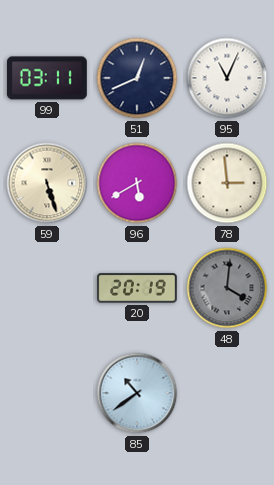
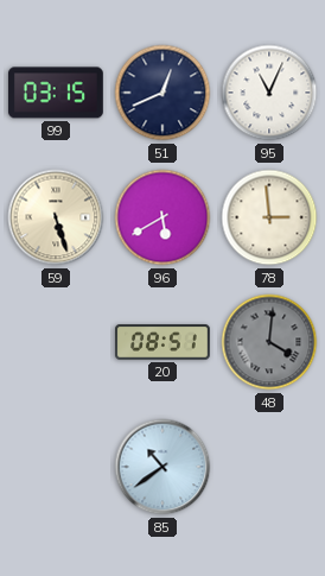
99: 03:11 -> 03:15 (56, 93)
20: 20:19 -> 08:51 (164, 342)
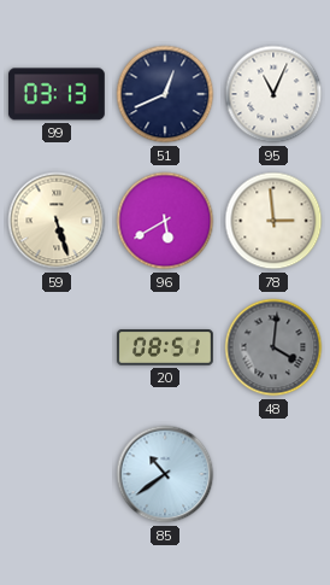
99: 03:15 -> 03:13 (57, 94)
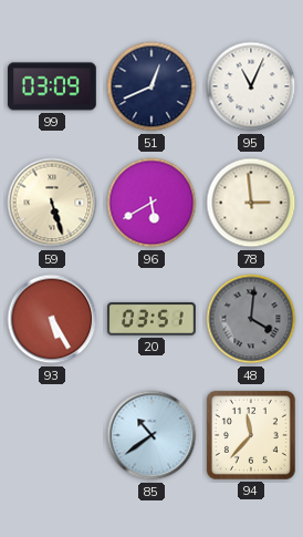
99: 03:13 -> 03:09 (52, 86)
93: none -> 5:25 (52, 319)
20: 08:51 -> 03:51 (153, 319)
94: none -> 11:37 (251, 435)
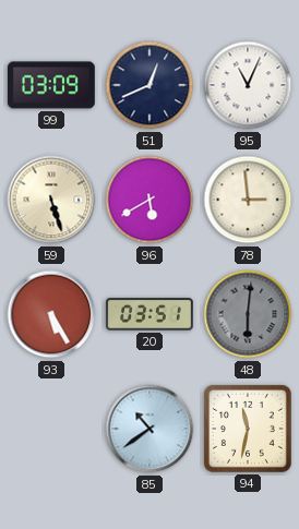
48: 4:01 -> 6:01 (248, 314)
94: 11:37 -> 11:32 (248, 429)
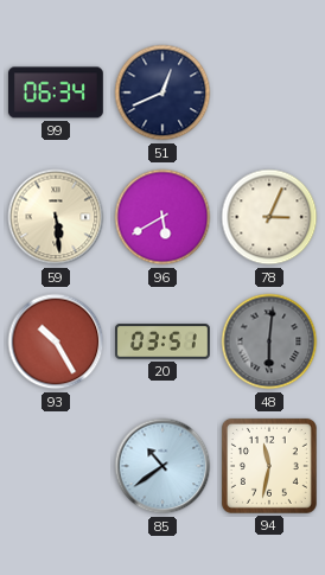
99: 03:09 -> 06:34 (56, 92)
95: 11:04 -> none (248, 85)
59: 5:27 -> 5:29 (56, 217)
78: 2:59 -> 3:04 (269, 217)
93: 5:25 -> 10:25 (56, 341)
